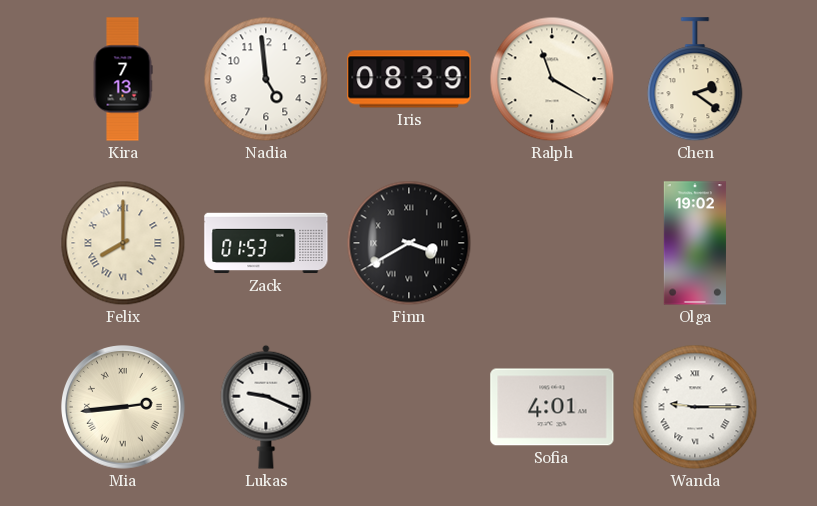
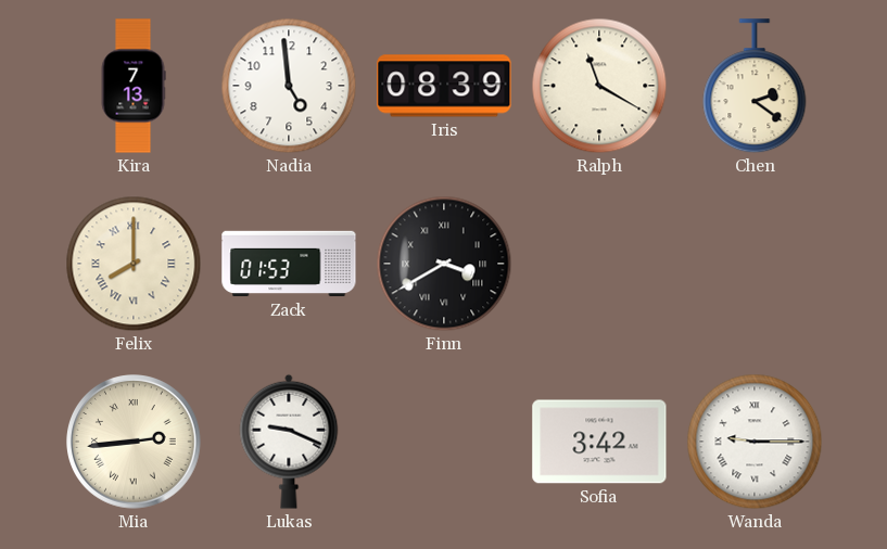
Olga: 19:02 -> none (695, 243)
Sofia: 4:01 -> 3:42 (599, 442)
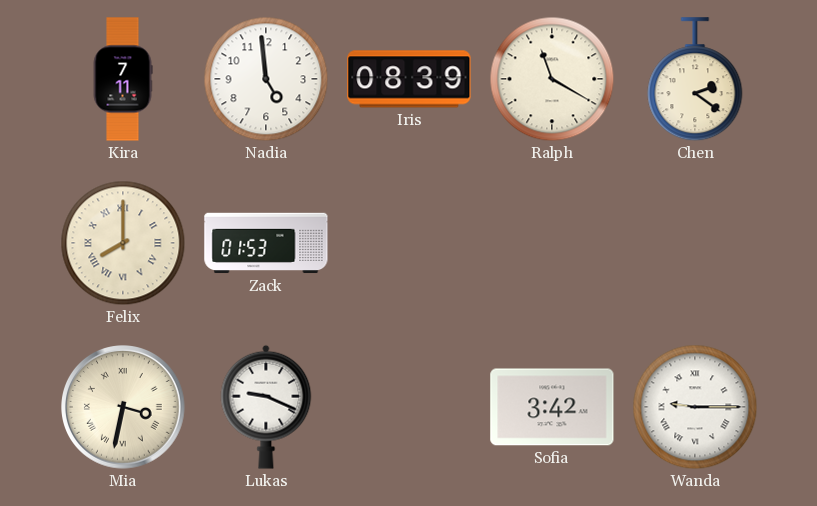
Kira: 7:13 -> 7:11 (123, 79)
Finn: 3:40 -> none (444, 264)
Mia: 2:44 -> 3:32 (124, 408)
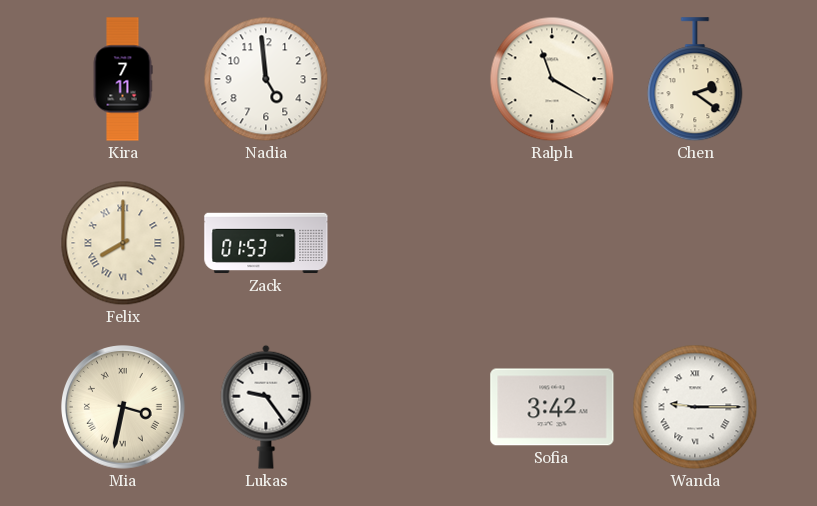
Iris: 08:39 -> none (409, 79)
Lukas: 9:19 -> 9:24 (266, 407)
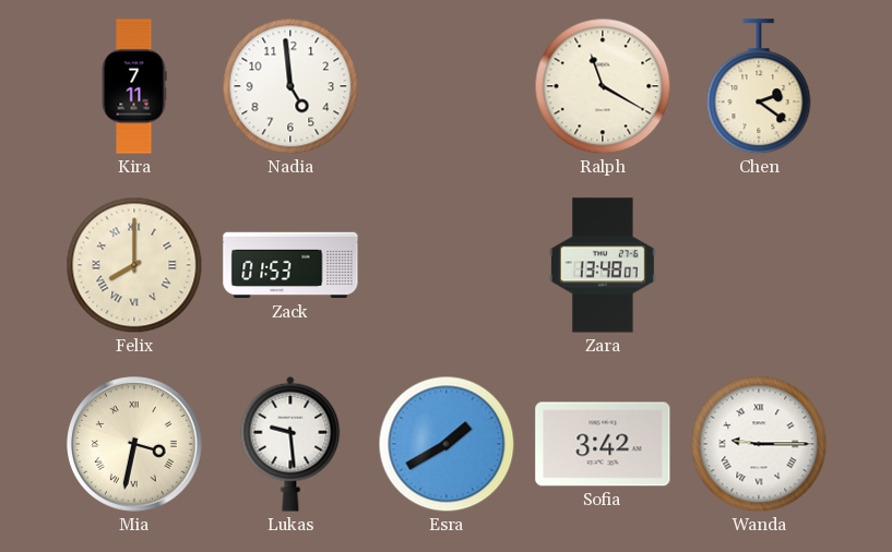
Zara: none -> 13:48 (603, 265)
Lukas: 9:24 -> 9:29 (290, 444)
Esra: none -> 1:40 (447, 444)
